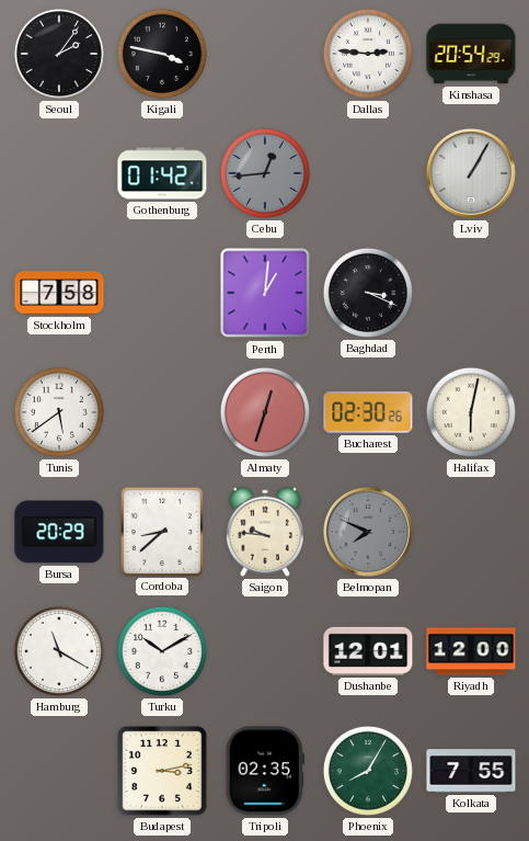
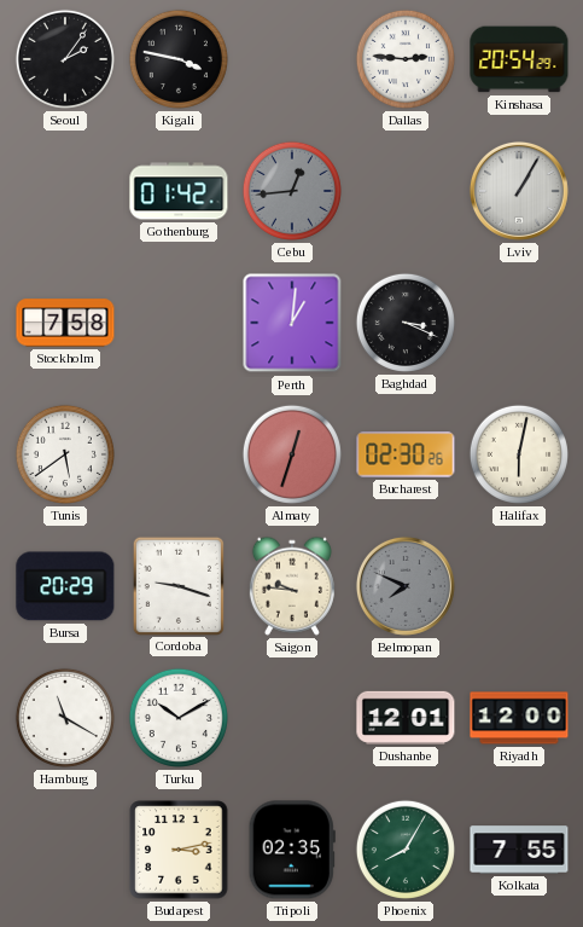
Cordoba: 8:38 -> 9:18 (177, 585)
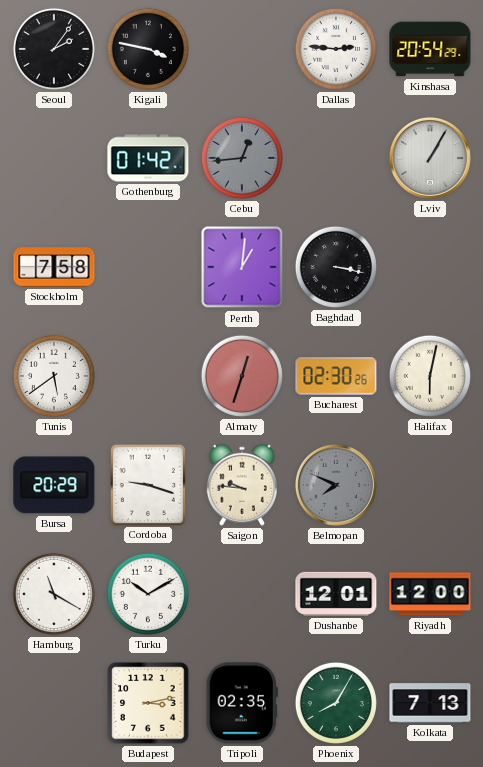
Baghdad: 3:19 -> 3:17 (336, 267)
Kolkata: 7:55 -> 7:13 (430, 703)
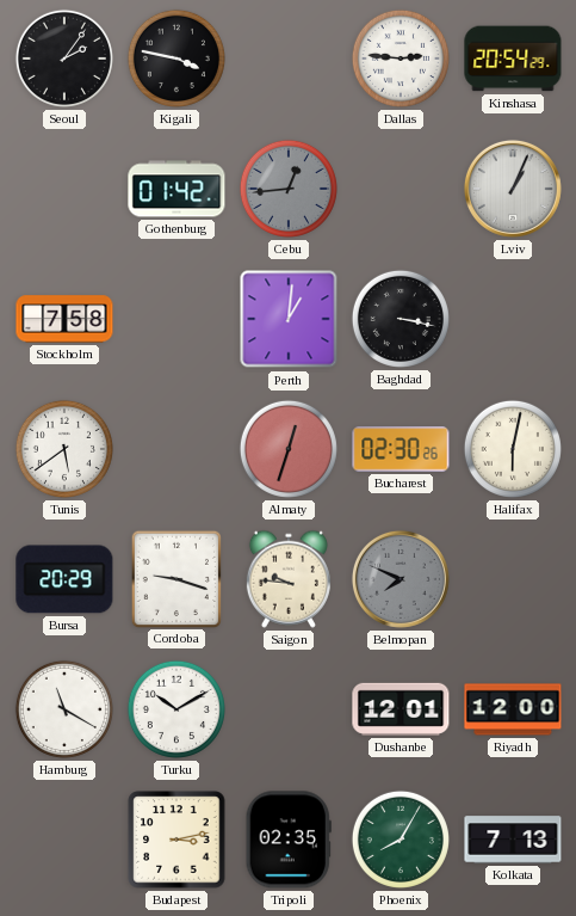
Lviv: 1:05 -> 1:04 (513, 189)
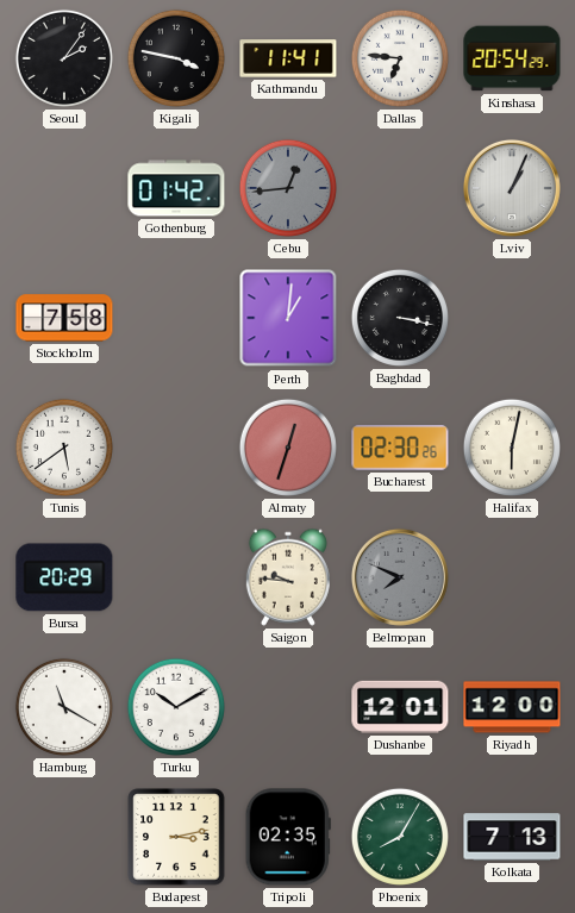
Kathmandu: none -> 11:41 (288, 58)
Dallas: 2:46 -> 6:46 (400, 58)
Cordoba: 9:18 -> none (175, 578)
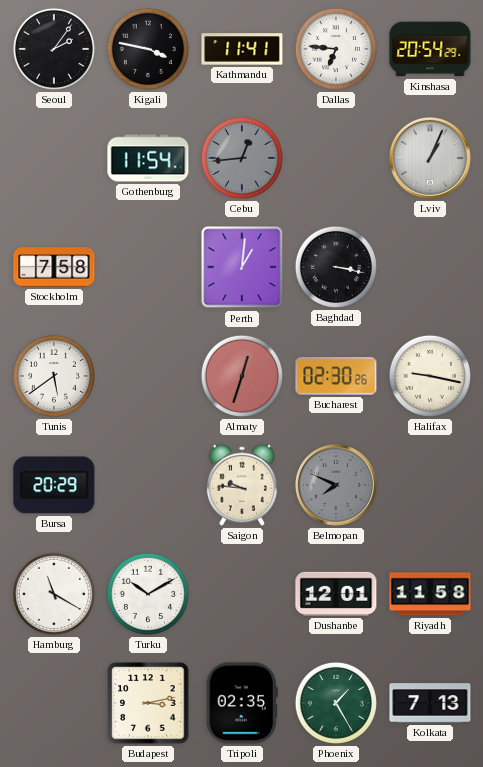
Gothenburg: 01:42 -> 11:54 (148, 158)
Halifax: 6:02 -> 9:17 (430, 376)
Riyadh: 12:00 -> 11:58 (430, 594)
Phoenix: 8:05 -> 1:25 (336, 703)
